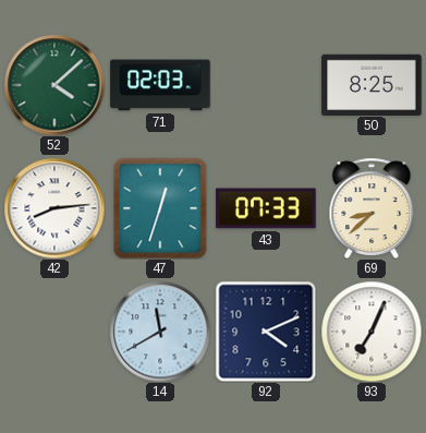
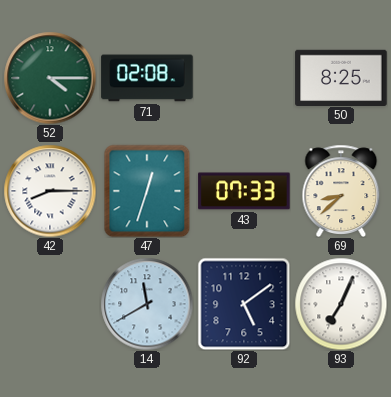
52: 4:08 -> 4:15 (50, 78)
71: 02:03 -> 02:08 (147, 78)
42: 8:14 -> 8:15 (50, 191)
92: 4:11 -> 5:09 (244, 304)
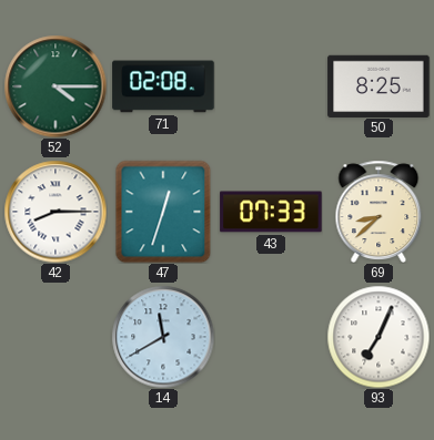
92: 5:09 -> none (244, 304)
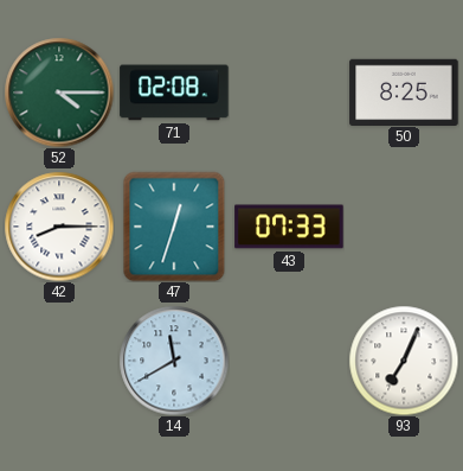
69: 8:38 -> none (379, 211)
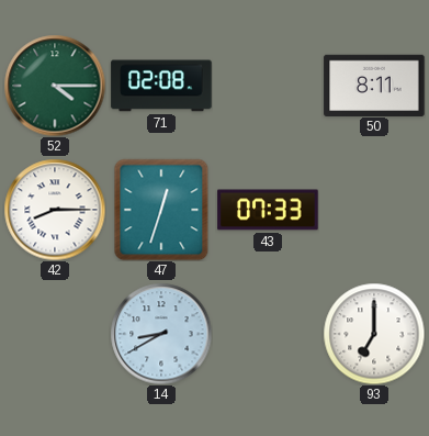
50: 8:25 -> 8:11 (374, 85)
14: 11:40 -> 8:40 (161, 334)
93: 7:04 -> 7:00 (374, 334)
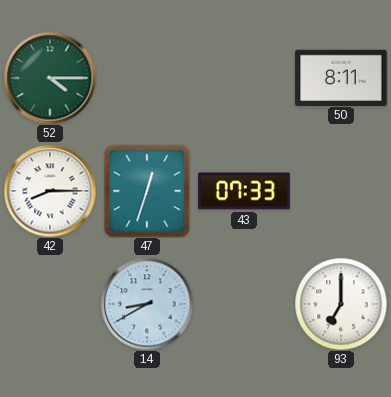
71: 02:08 -> none (161, 86)
